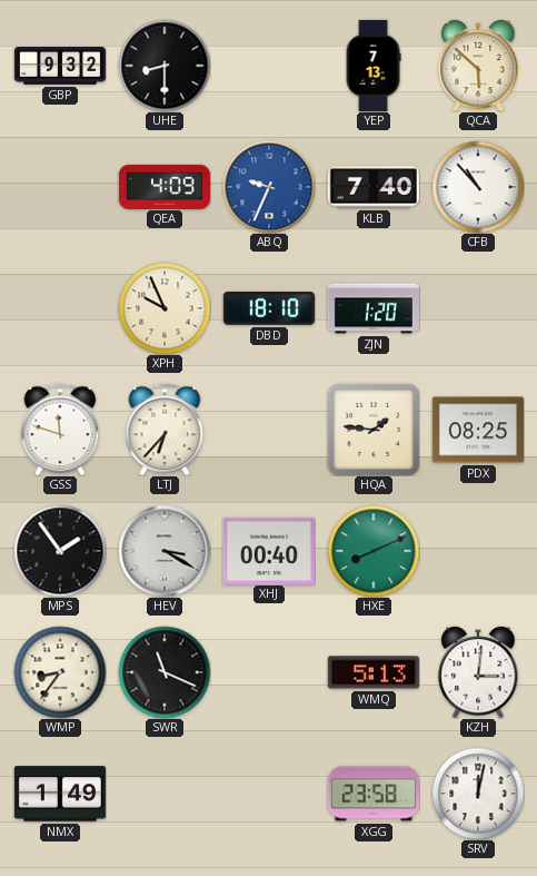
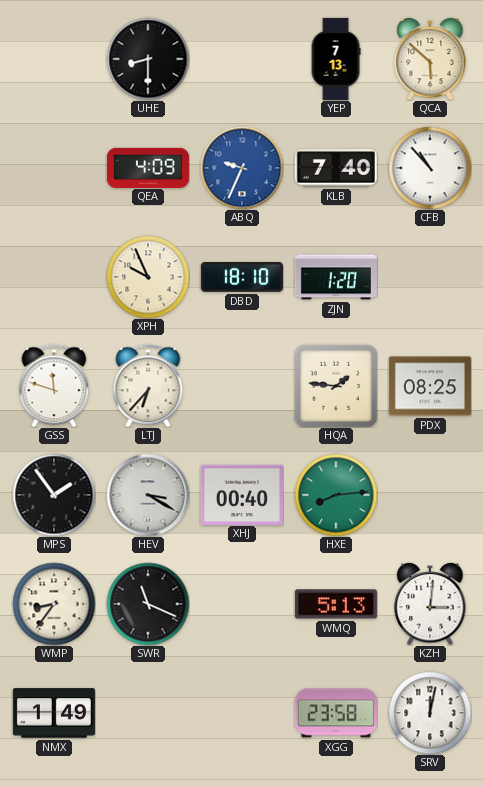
GBP: 9:32 -> none (60, 66)
HXE: 8:11 -> 8:14 (336, 495)
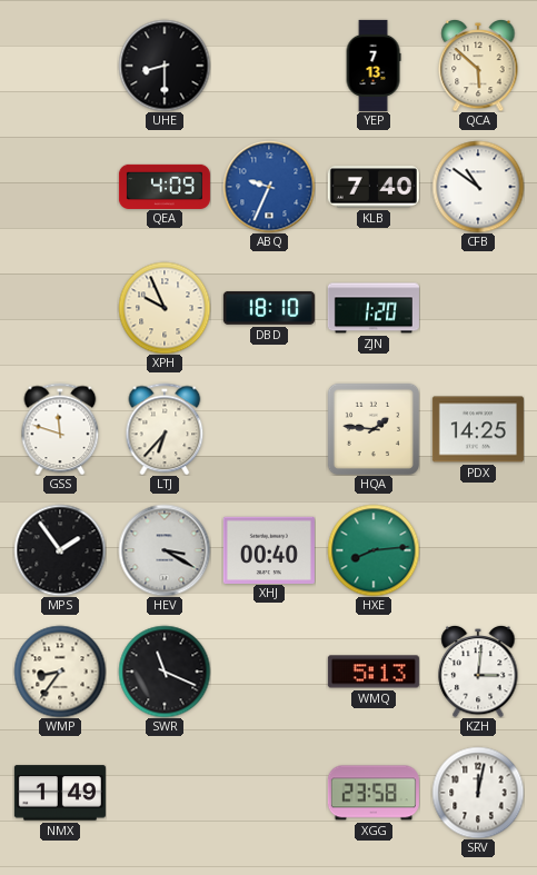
CFB: 10:53 -> 10:51 (478, 187)
PDX: 08:25 -> 14:25 (478, 429)
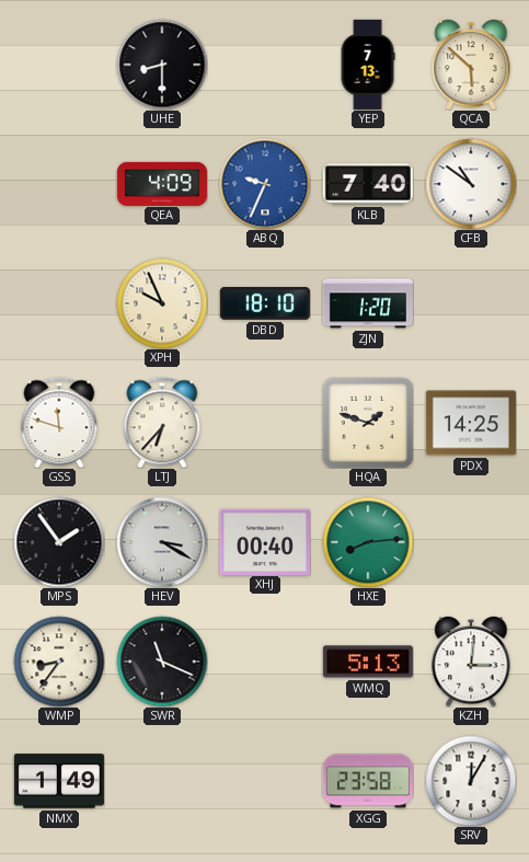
HQA: 1:46 -> 1:48 (367, 422)
SRV: 12:02 -> 12:05 (471, 781)
